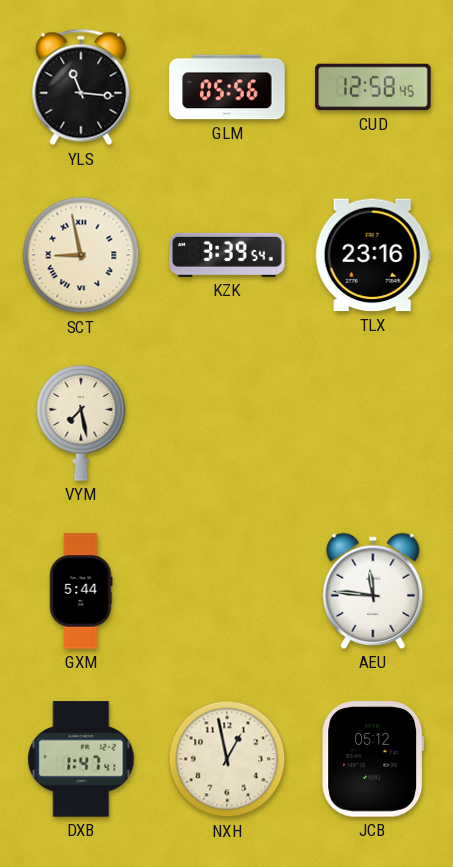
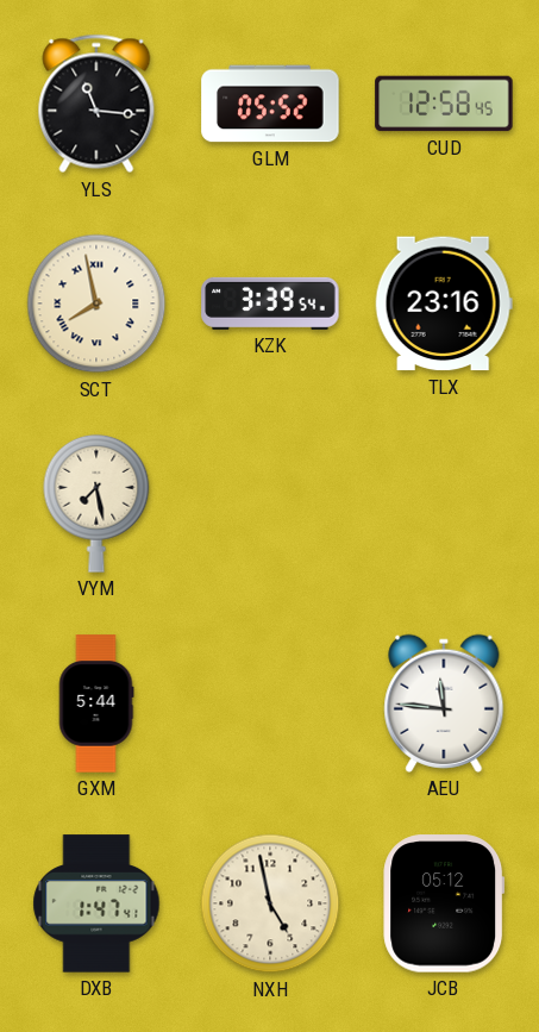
GLM: 05:56 -> 05:52 (270, 104)
SCT: 8:58 -> 7:58 (96, 304)
NXH: 12:58 -> 4:58 (270, 903)
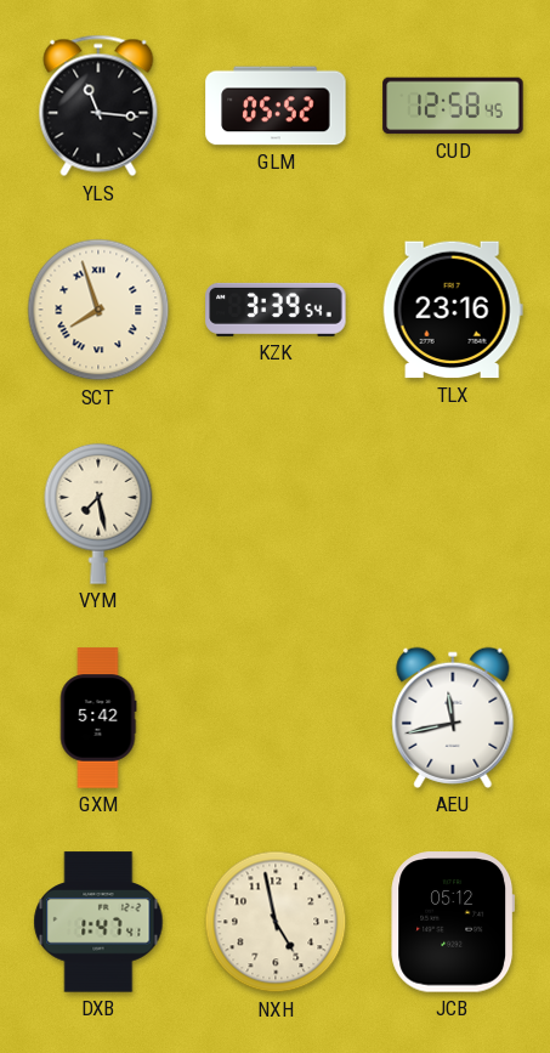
SCT: 7:58 -> 7:57 (98, 310)
GXM: 5:44 -> 5:42 (98, 718)
AEU: 11:46 -> 11:43 (453, 718)
